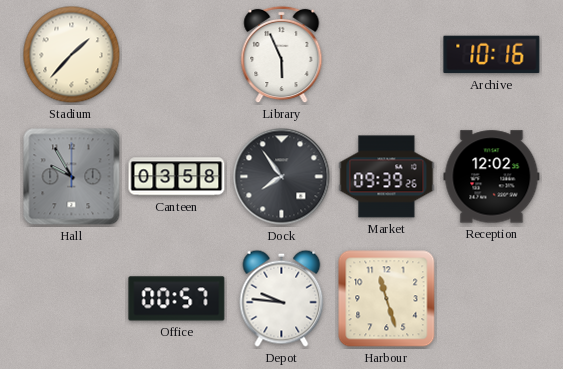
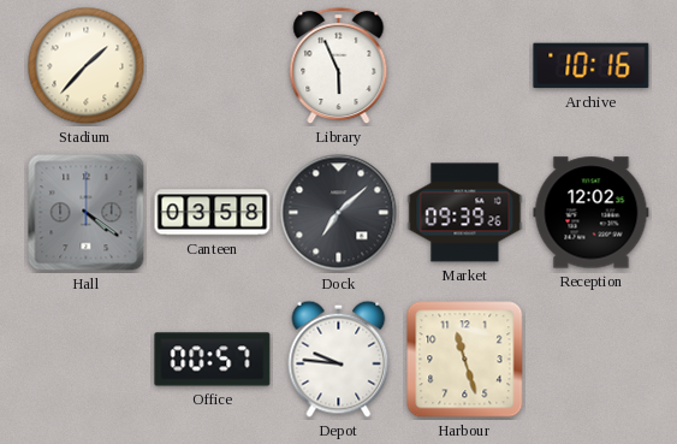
Hall: 9:55 -> 4:21 (87, 213)
Dock: 7:54 -> 7:08 (339, 213)
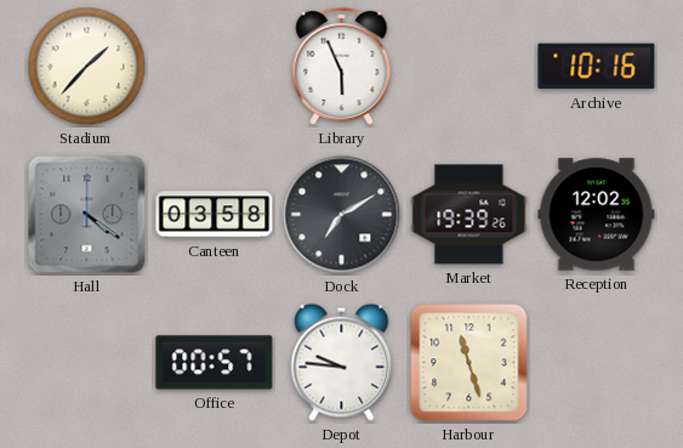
Dock: 7:08 -> 7:10 (342, 215)
Market: 09:39 -> 19:39 (469, 215)
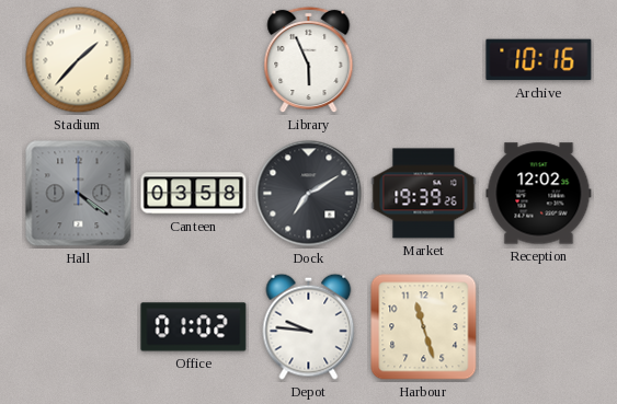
Office: 00:57 -> 01:02 (194, 327)
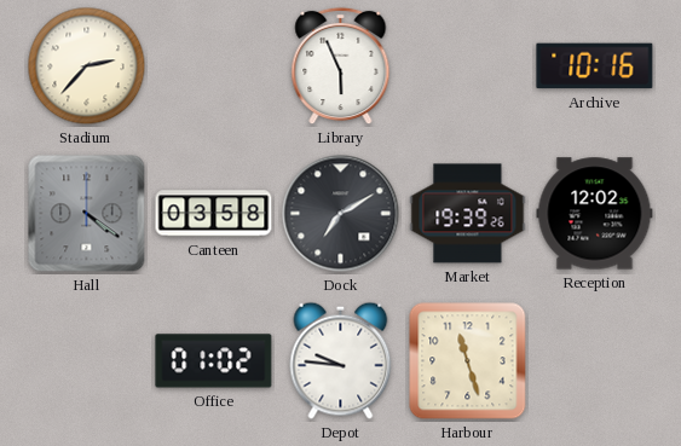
Stadium: 1:37 -> 2:37 (87, 66)
